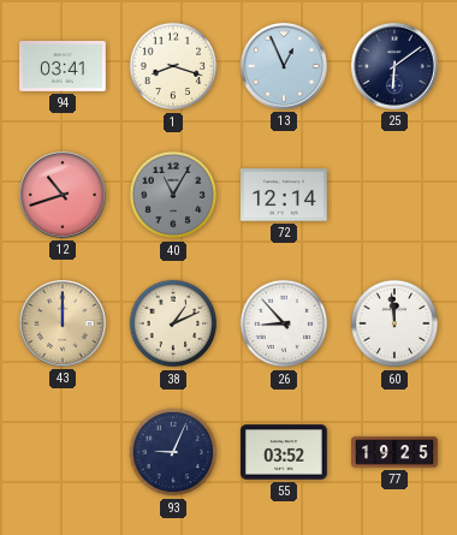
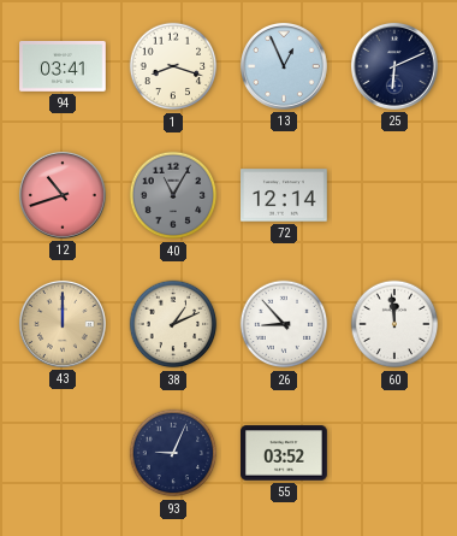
25: 6:09 -> 6:11 (394, 66)
77: 19:25 -> none (394, 452)
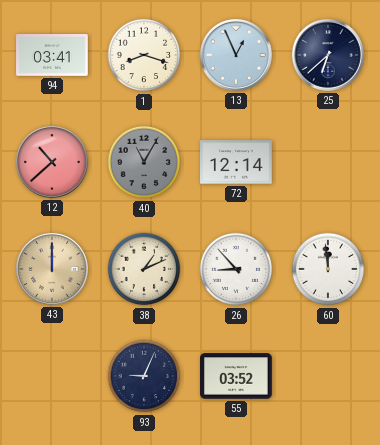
25: 6:11 -> 6:38 (328, 55)
12: 10:42 -> 10:38 (52, 162)
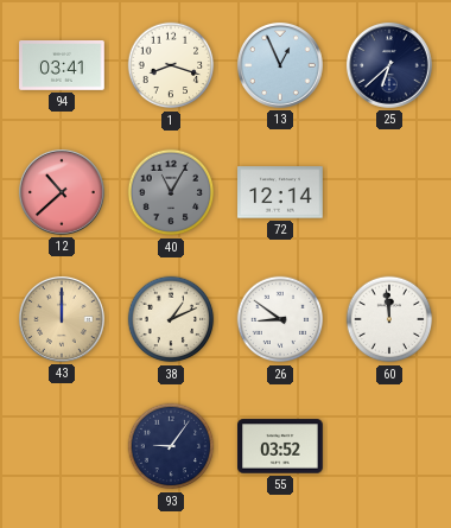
26: 8:53 -> 8:51 (280, 319)
93: 9:04 -> 9:06 (171, 446)
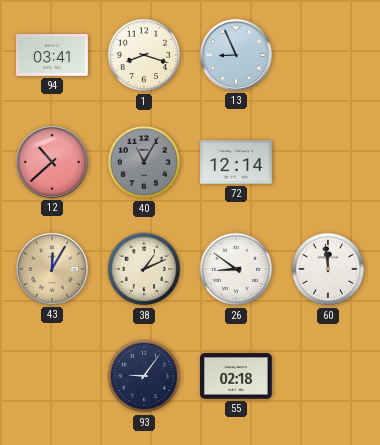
13: 12:56 -> 8:56 (236, 55)
25: 6:38 -> none (389, 65)
43: 12:00 -> 12:05 (52, 269)
55: 03:52 -> 02:18 (236, 376)
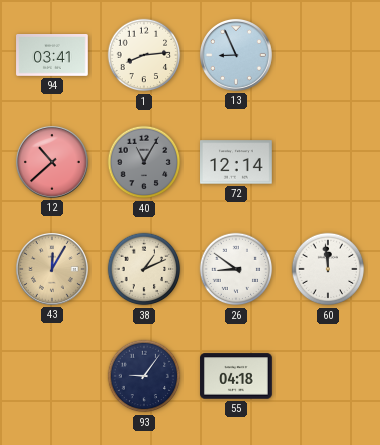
1: 8:18 -> 8:14 (144, 55)
55: 02:18 -> 04:18 (236, 376)
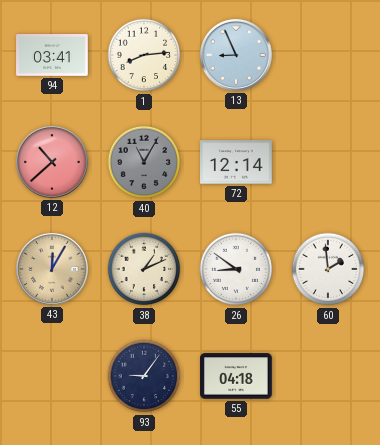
60: 11:59 -> 1:59 (328, 269)
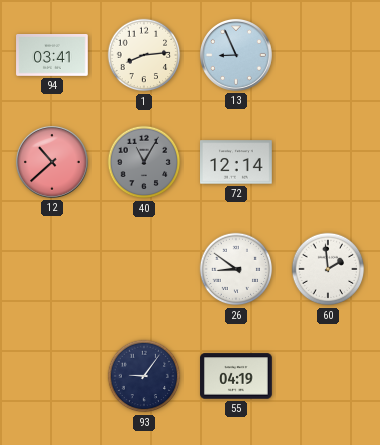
43: 12:05 -> none (52, 269)
38: 1:11 -> none (144, 269)
55: 04:18 -> 04:19 (236, 376)
